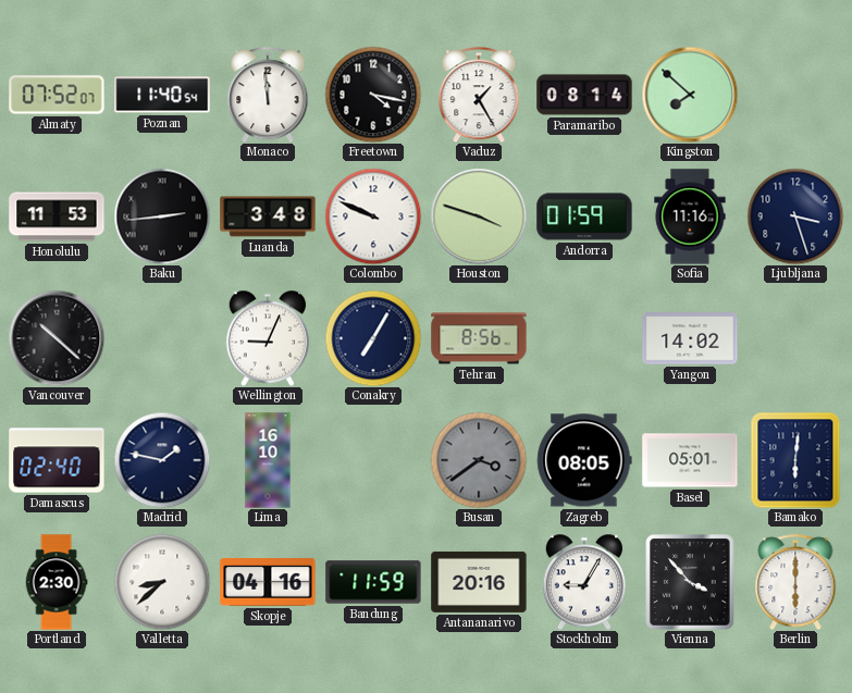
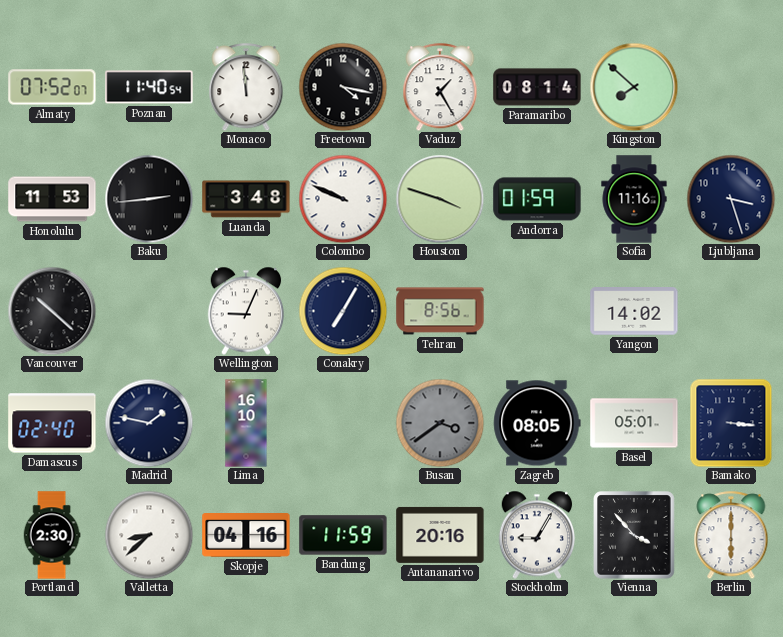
Bamako: 6:01 -> 3:16 (731, 423)
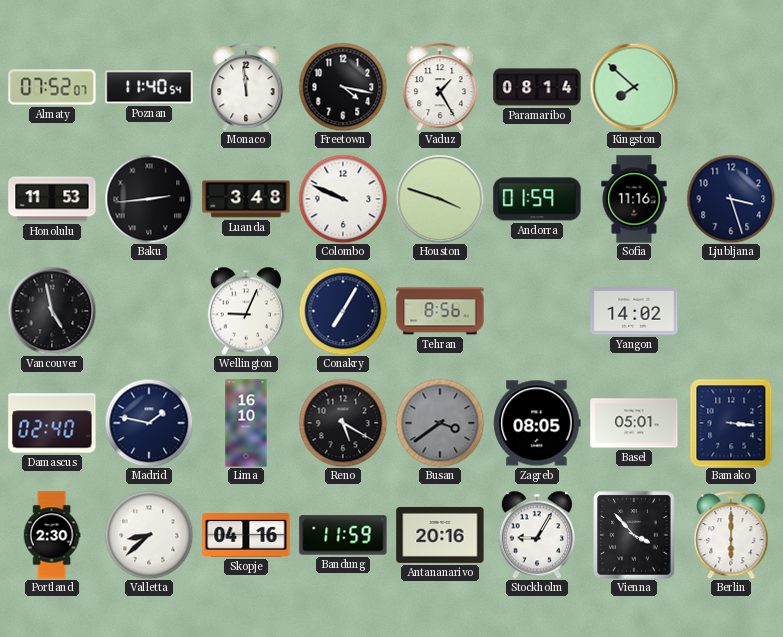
Vancouver: 10:22 -> 4:58 (52, 311)
Reno: none -> 5:20 (343, 423)
